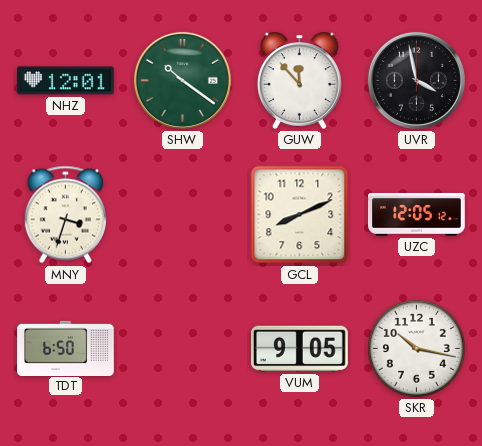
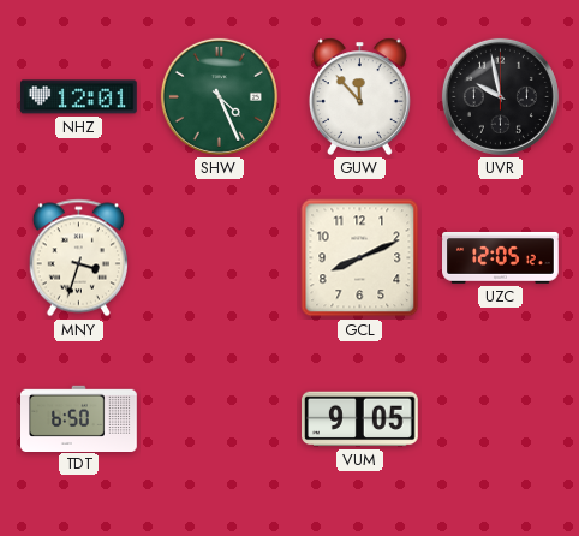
SHW: 10:21 -> 4:26 (219, 96)
UVR: 3:58 -> 9:58 (500, 96)
SKR: 10:17 -> none (416, 348)
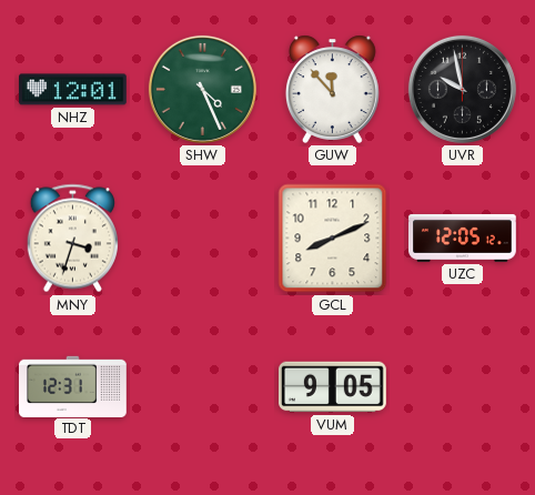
TDT: 6:50 -> 12:31 (73, 386)
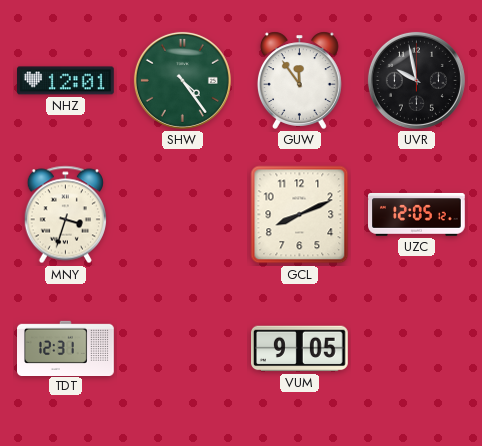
SHW: 4:26 -> 4:24 (182, 80)
GUW: 11:53 -> 11:54 (299, 80)
